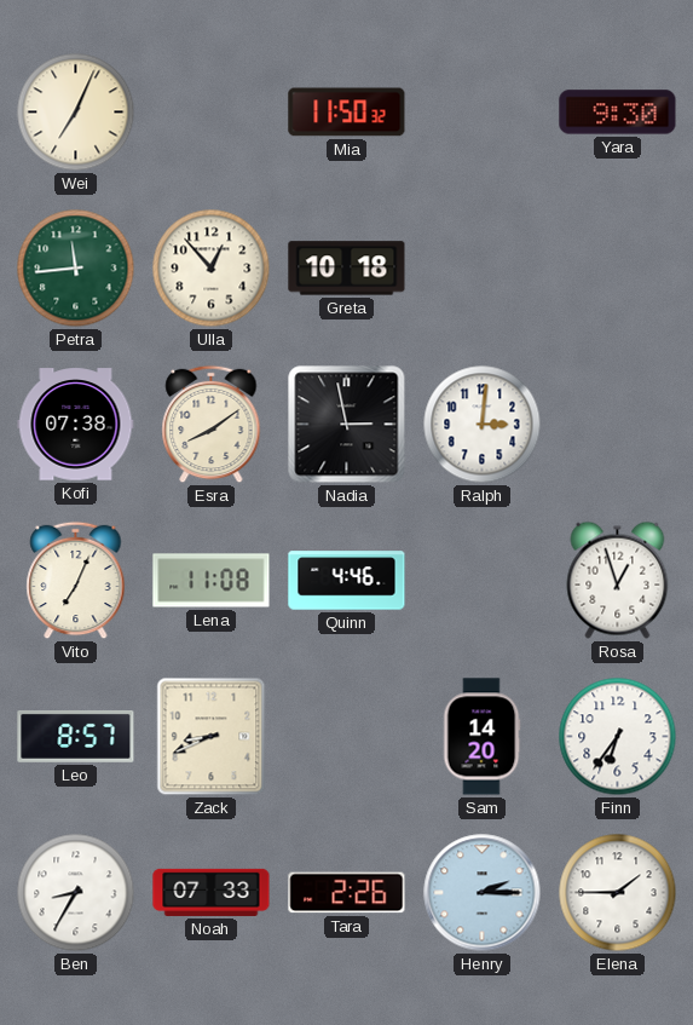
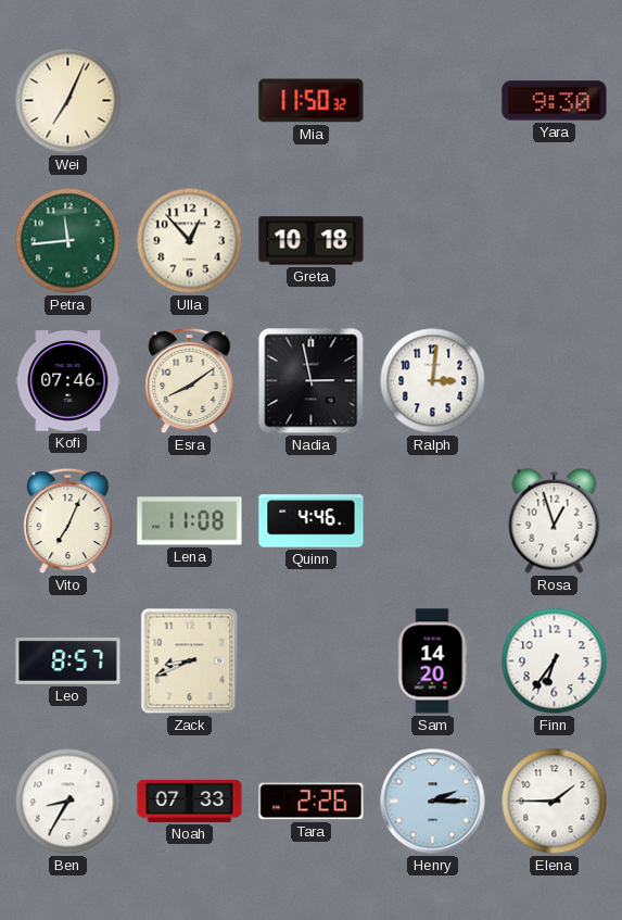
Kofi: 07:38 -> 07:46 (68, 381)
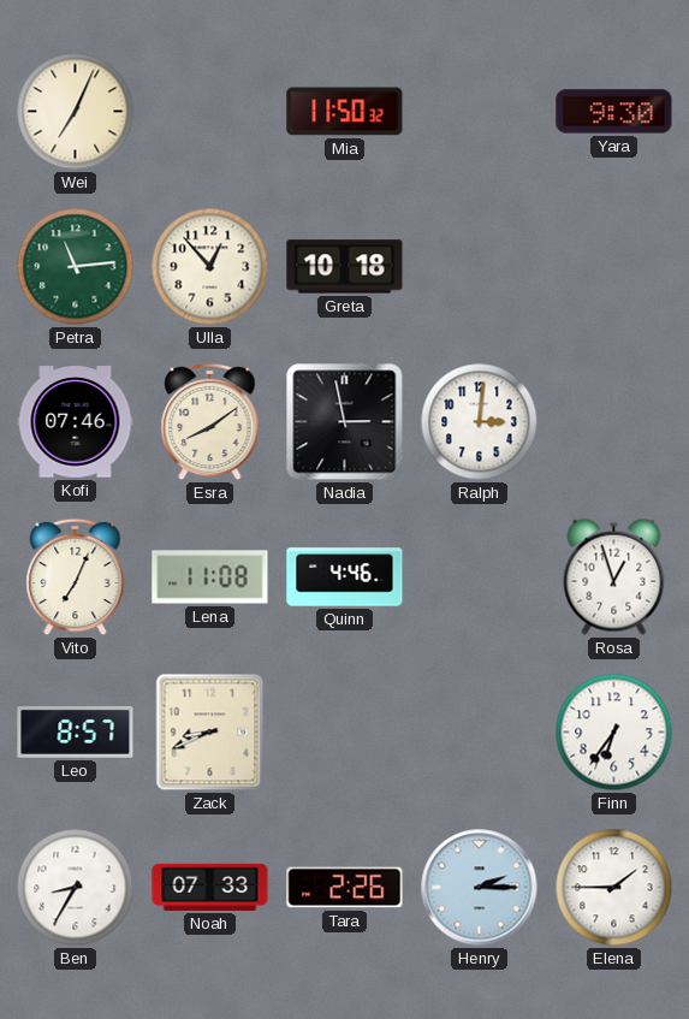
Petra: 11:44 -> 11:14 (76, 267)
Sam: 14:20 -> none (432, 661)
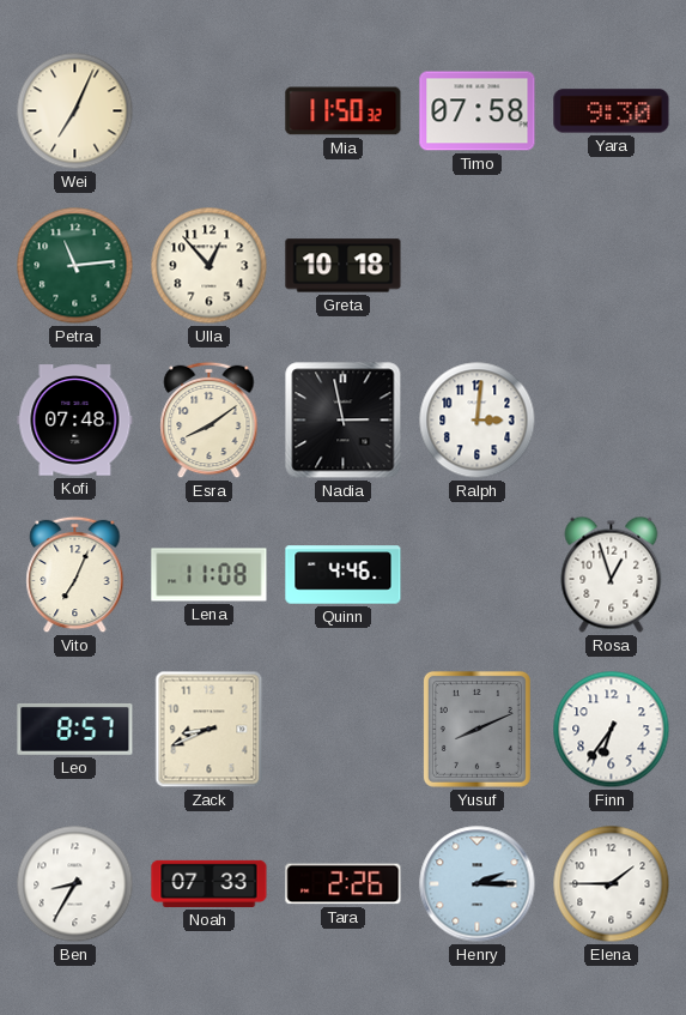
Timo: none -> 07:58 (478, 111)
Kofi: 07:46 -> 07:48 (75, 421)
Yusuf: none -> 8:11 (476, 729)
